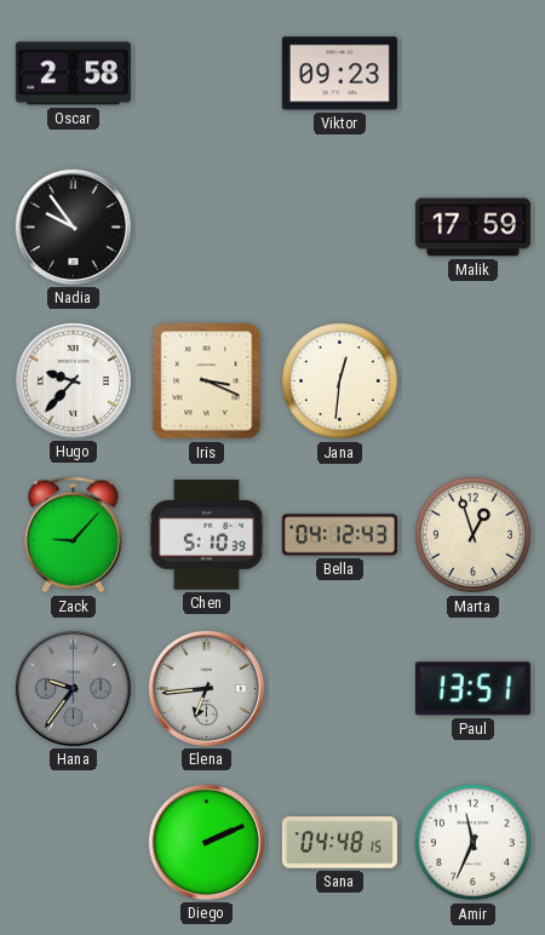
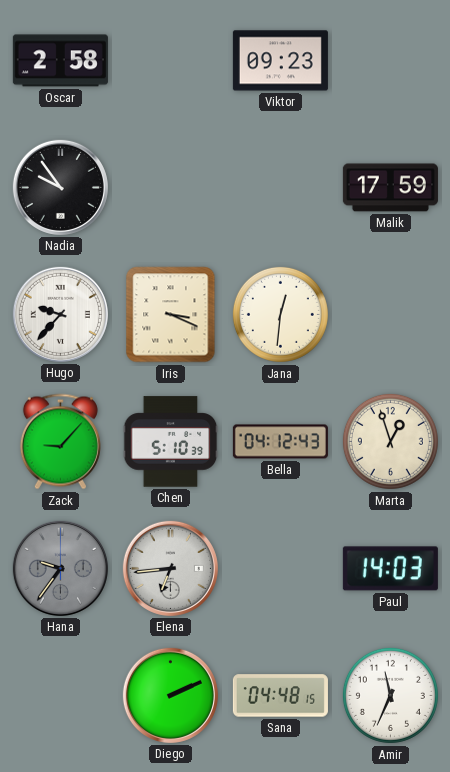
Paul: 13:51 -> 14:03 (390, 569)
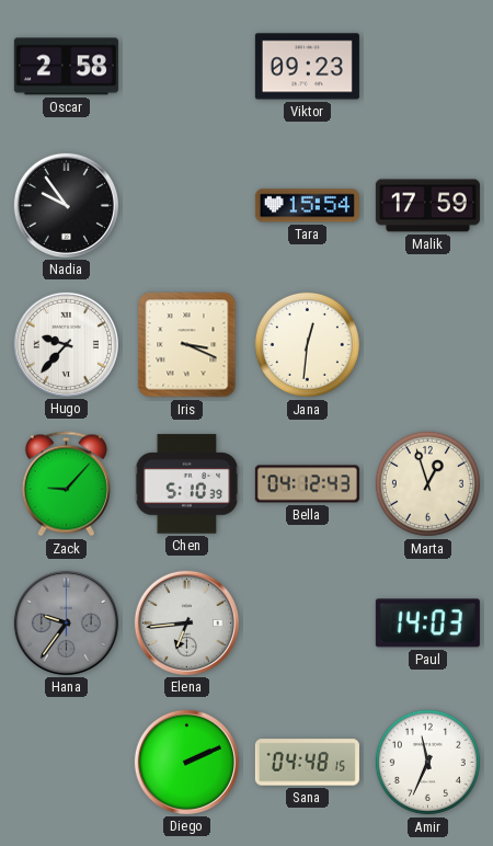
Tara: none -> 15:54 (307, 206)
